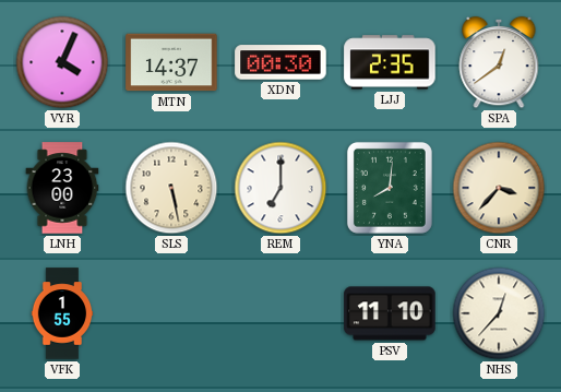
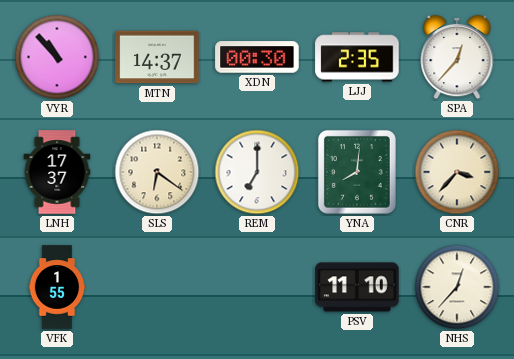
VYR: 4:04 -> 10:53 (57, 57)
SPA: 12:39 -> 12:37 (457, 57)
LNH: 23:00 -> 17:37 (57, 172)
SLS: 5:28 -> 6:21 (157, 172)
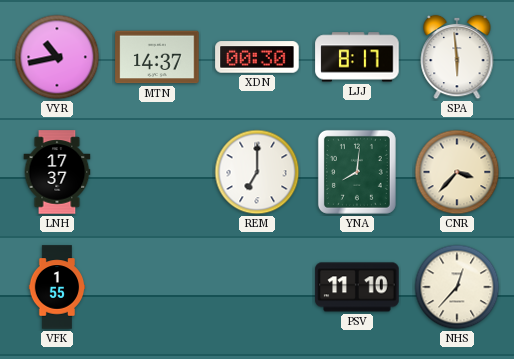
VYR: 10:53 -> 10:43 (57, 57)
LJJ: 2:35 -> 8:17 (357, 57)
SPA: 12:37 -> 5:59 (457, 57)
SLS: 6:21 -> none (157, 172)
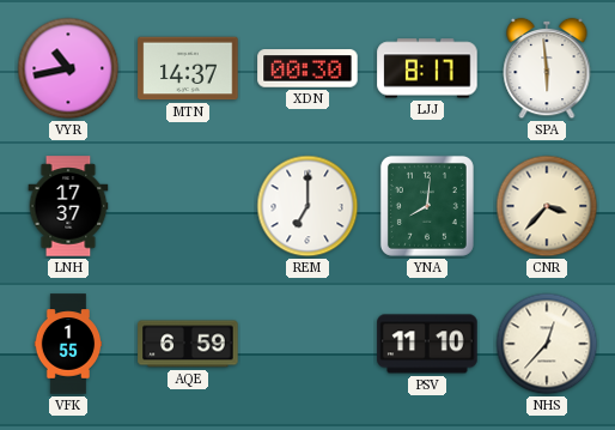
AQE: none -> 6:59 (188, 344)
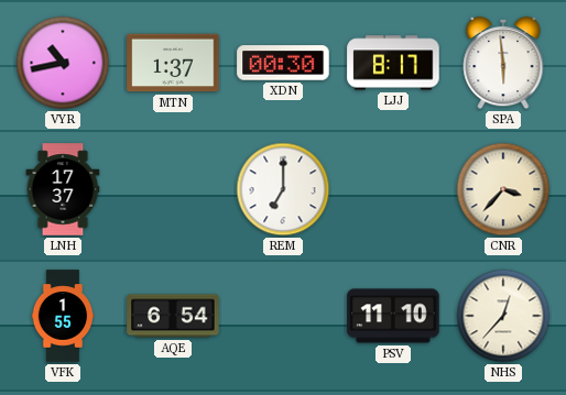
MTN: 14:37 -> 1:37 (173, 63)
YNA: 8:01 -> none (427, 206)
AQE: 6:59 -> 6:54 (173, 316)
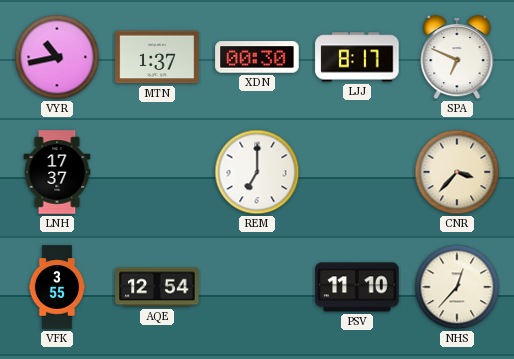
SPA: 5:59 -> 6:49 (457, 57)
VFK: 1:55 -> 3:55 (57, 287)
AQE: 6:54 -> 12:54 (157, 287)
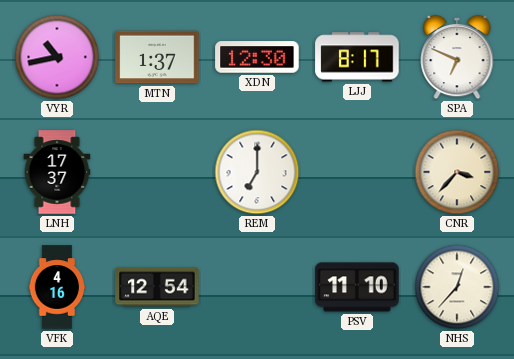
XDN: 00:30 -> 12:30 (257, 57)
VFK: 3:55 -> 4:16 (57, 287)
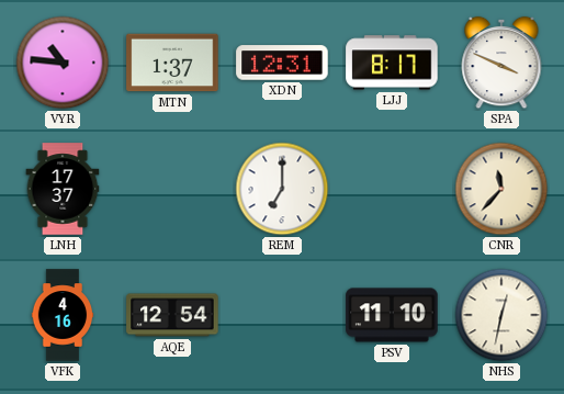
VYR: 10:43 -> 10:46 (63, 63)
XDN: 12:30 -> 12:31 (282, 63)
SPA: 6:49 -> 3:49 (501, 63)
CNR: 3:37 -> 11:37 (501, 189)
NHS: 12:37 -> 12:32 (501, 315)
